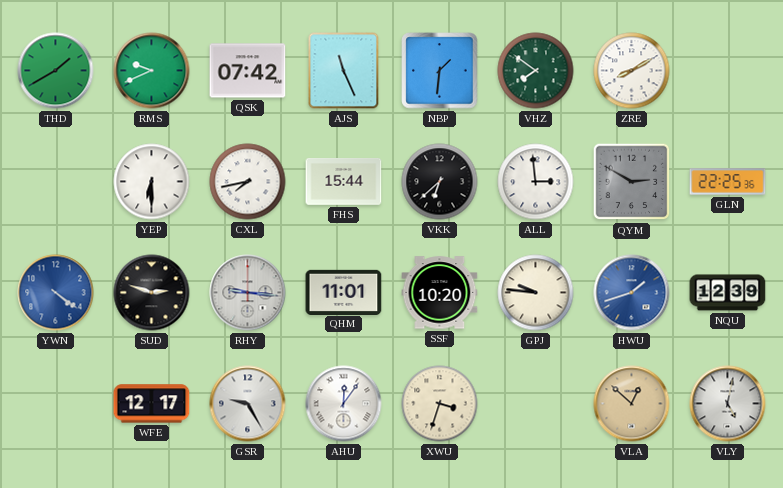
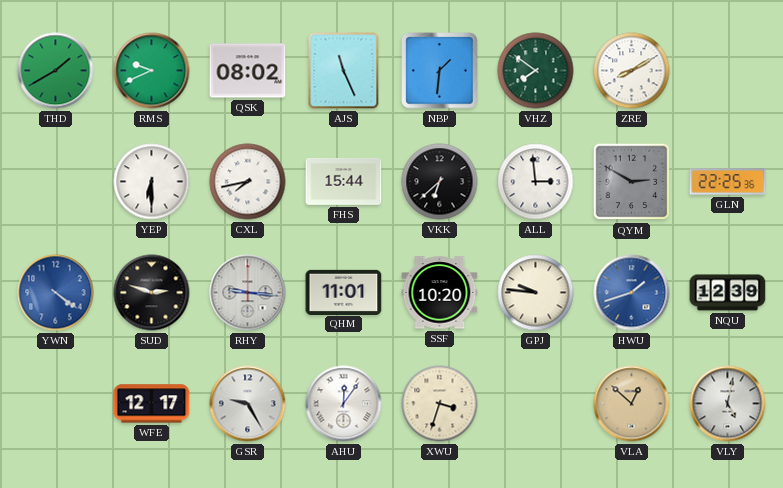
QSK: 07:42 -> 08:02 (248, 71)
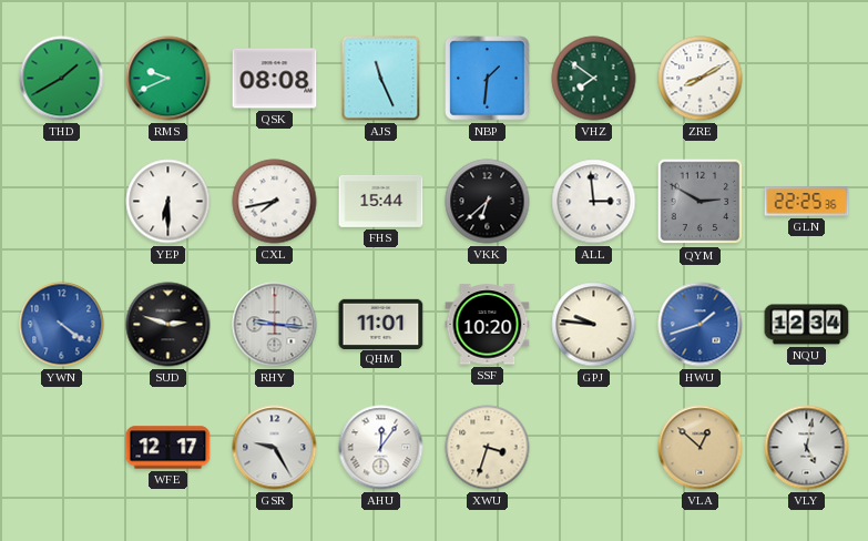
QSK: 08:02 -> 08:08 (275, 79)
NQU: 12:39 -> 12:34 (807, 325)
